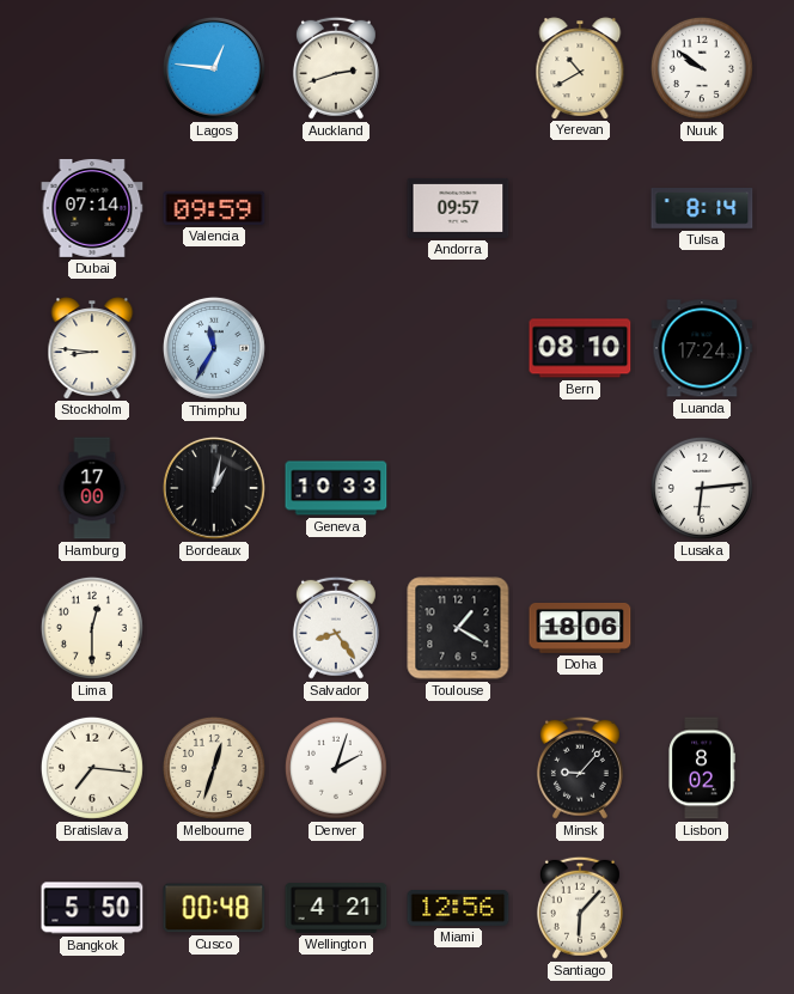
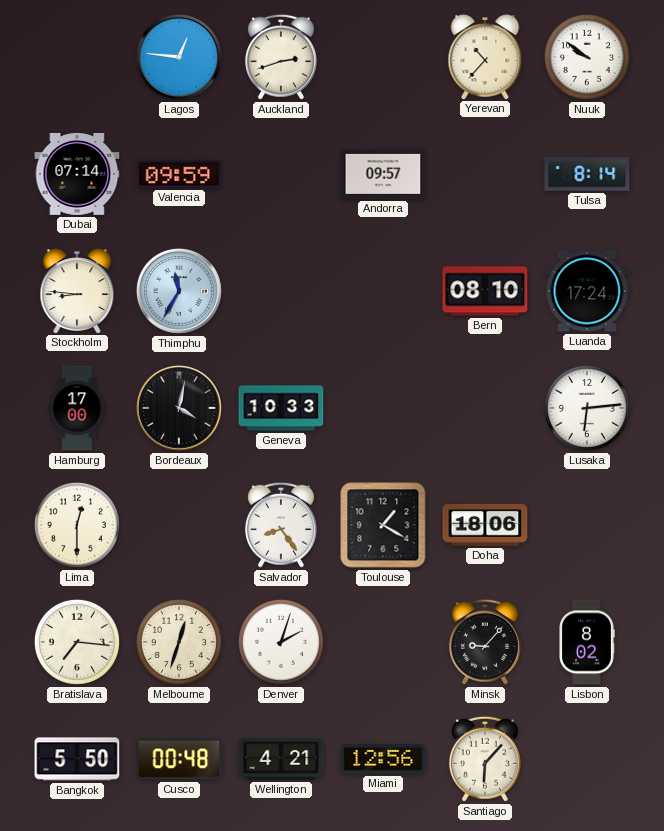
Yerevan: 10:40 -> 10:37 (485, 57)
Bordeaux: 1:02 -> 4:02 (179, 408)
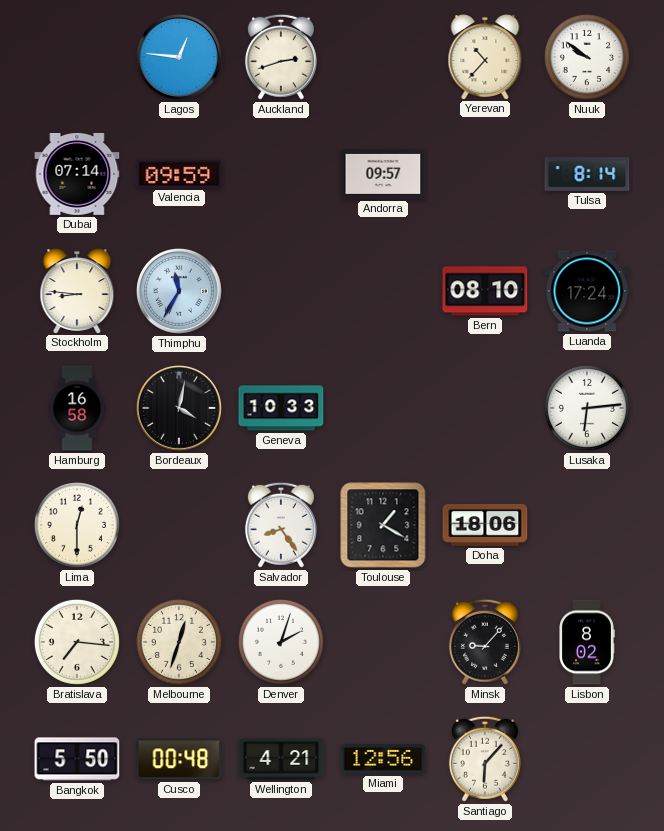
Hamburg: 17:00 -> 16:58 (77, 408)
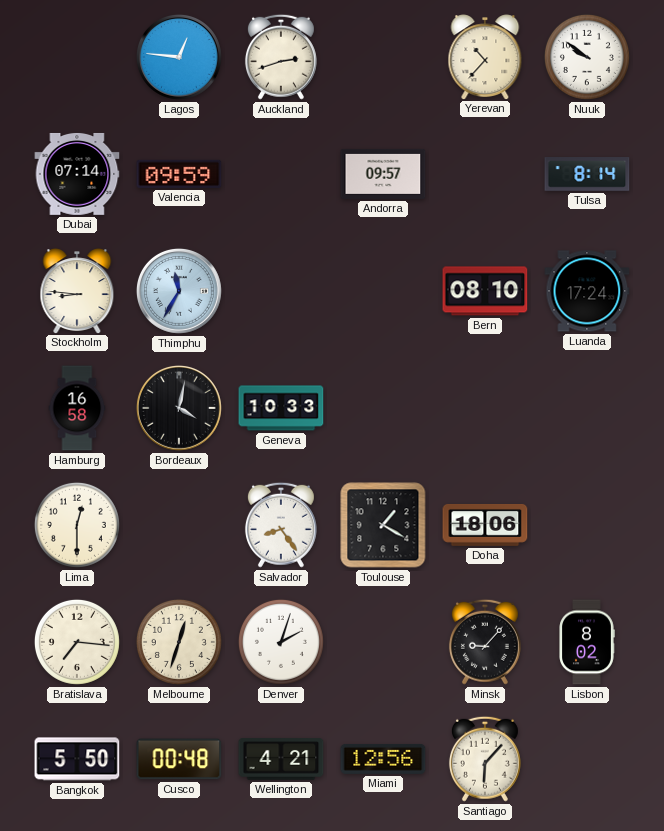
Lusaka: 6:14 -> none (587, 408)
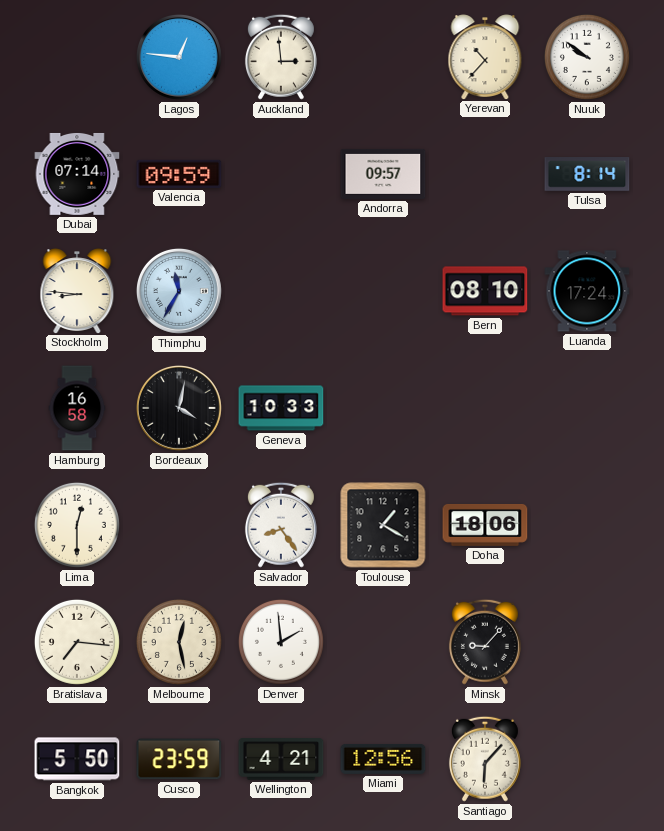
Auckland: 2:42 -> 2:59 (281, 57)
Melbourne: 12:33 -> 12:28 (179, 642)
Denver: 2:03 -> 1:59 (281, 642)
Lisbon: 8:02 -> none (587, 642)
Cusco: 00:48 -> 23:59 (179, 759)
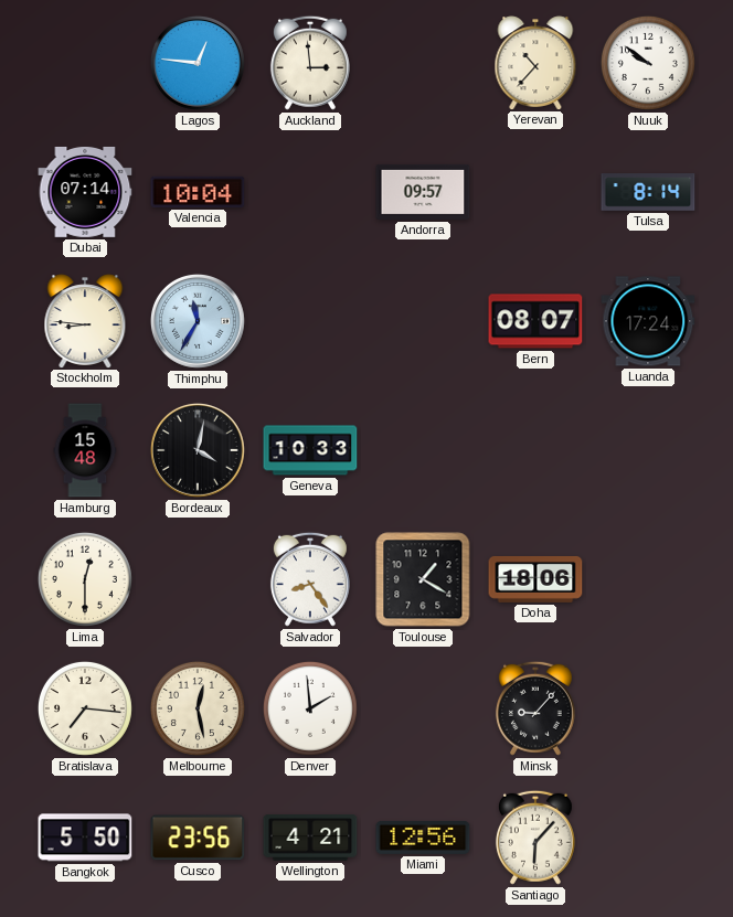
Valencia: 09:59 -> 10:04 (198, 192)
Bern: 08:10 -> 08:07 (535, 321)
Hamburg: 16:58 -> 15:48 (85, 450)
Cusco: 23:59 -> 23:56 (198, 838)
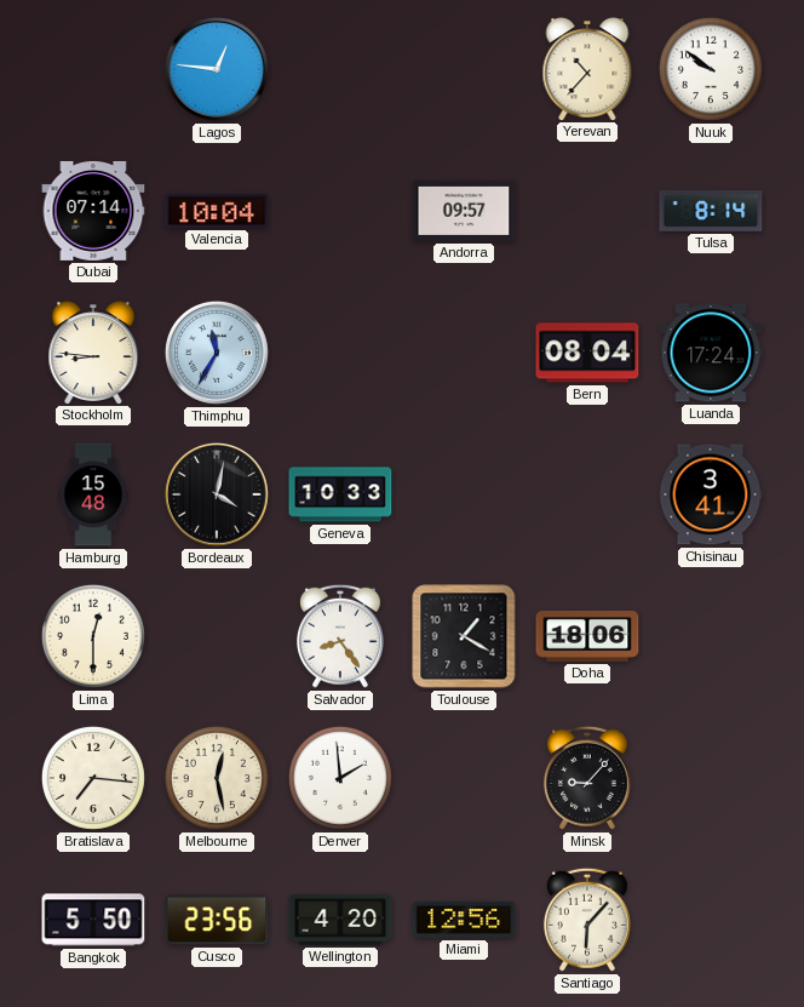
Auckland: 2:59 -> none (310, 63)
Bern: 08:07 -> 08:04 (587, 353)
Chisinau: none -> 3:41 (711, 494)
Wellington: 4:21 -> 4:20 (340, 920)
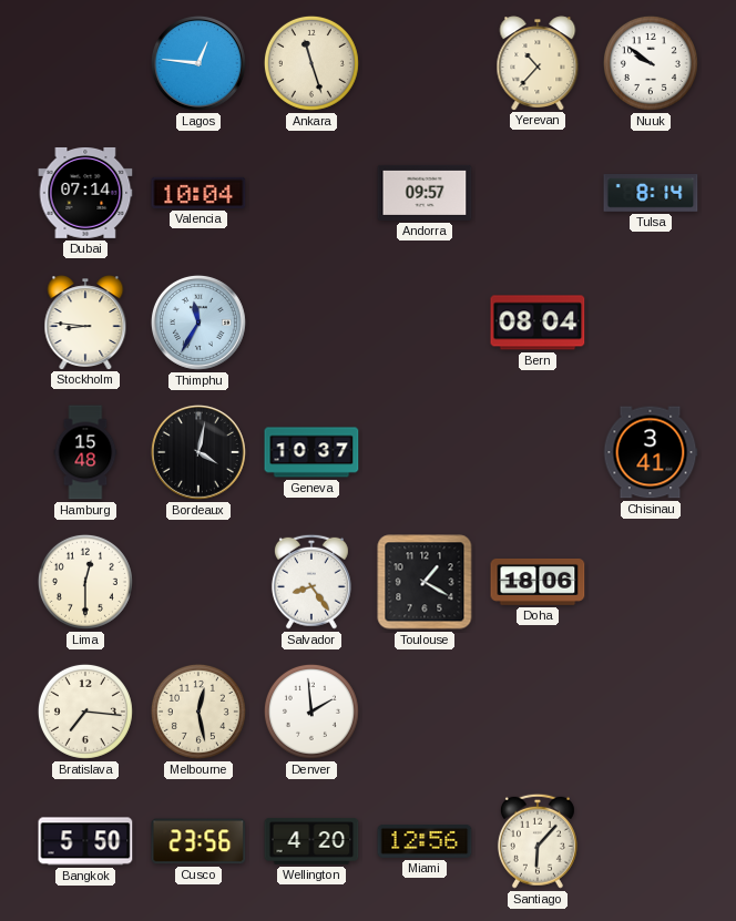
Ankara: none -> 11:27 (311, 63)
Luanda: 17:24 -> none (711, 353)
Geneva: 10:33 -> 10:37 (311, 452)
Minsk: 9:07 -> none (587, 778)
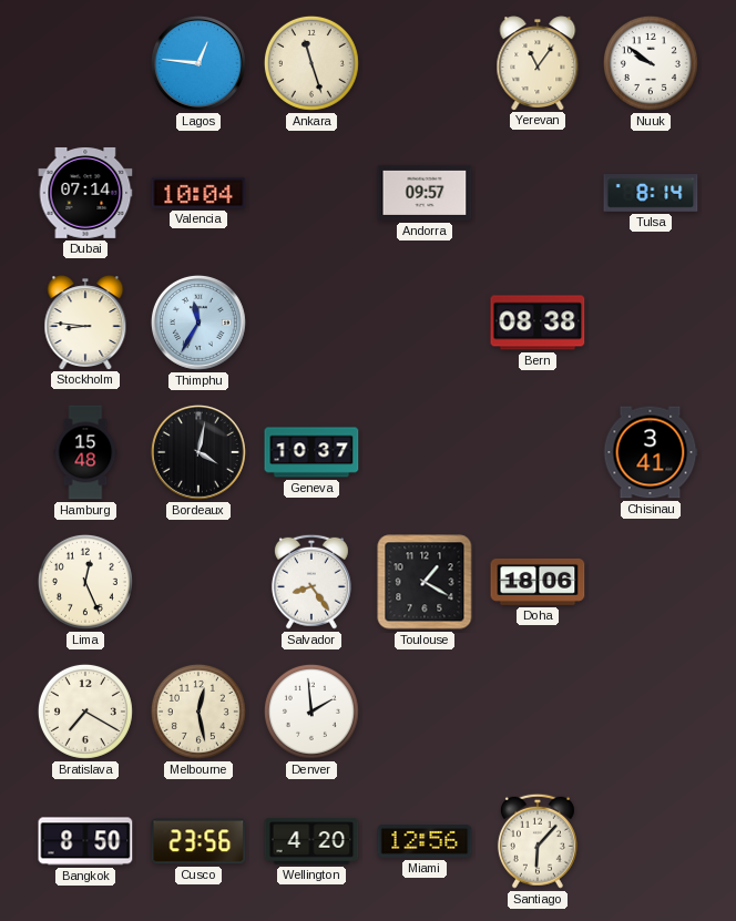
Yerevan: 10:37 -> 11:06 (538, 63)
Bern: 08:04 -> 08:38 (538, 323)
Lima: 12:30 -> 12:26 (85, 582)
Bratislava: 7:16 -> 7:20 (85, 712)
Bangkok: 5:50 -> 8:50 (85, 841)
